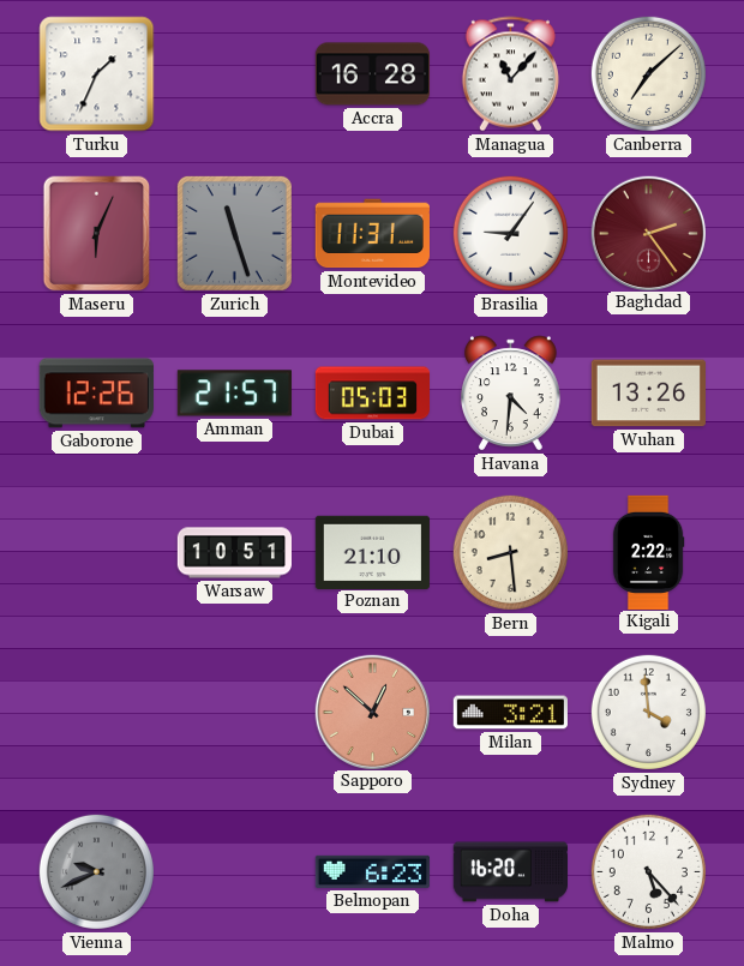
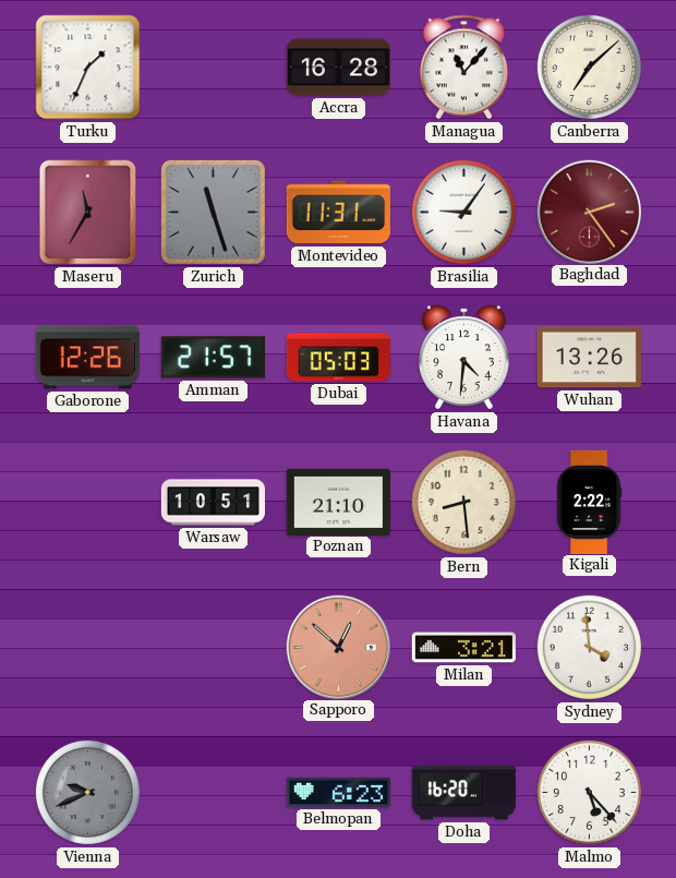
Maseru: 6:04 -> 11:35 (88, 213)
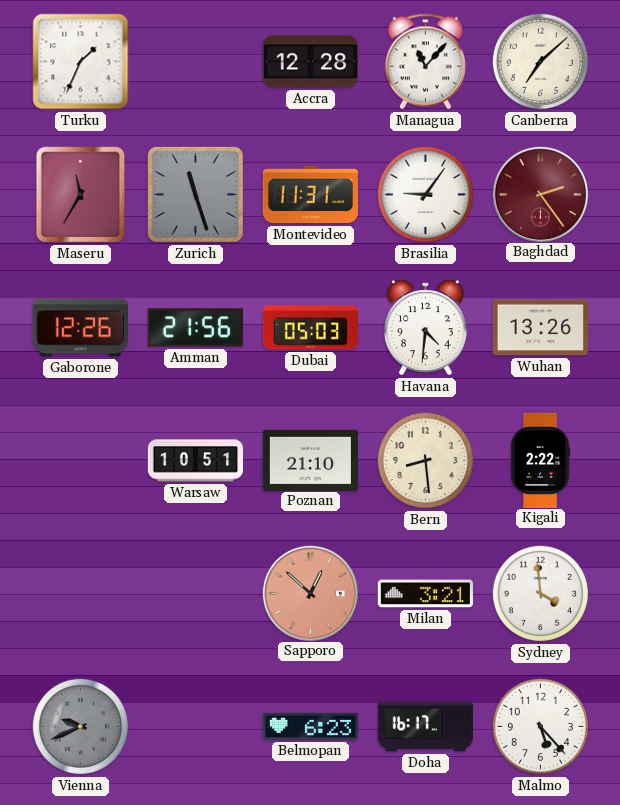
Accra: 16:28 -> 12:28 (310, 62)
Amman: 21:57 -> 21:56 (195, 328)
Doha: 16:20 -> 16:17 (425, 727)
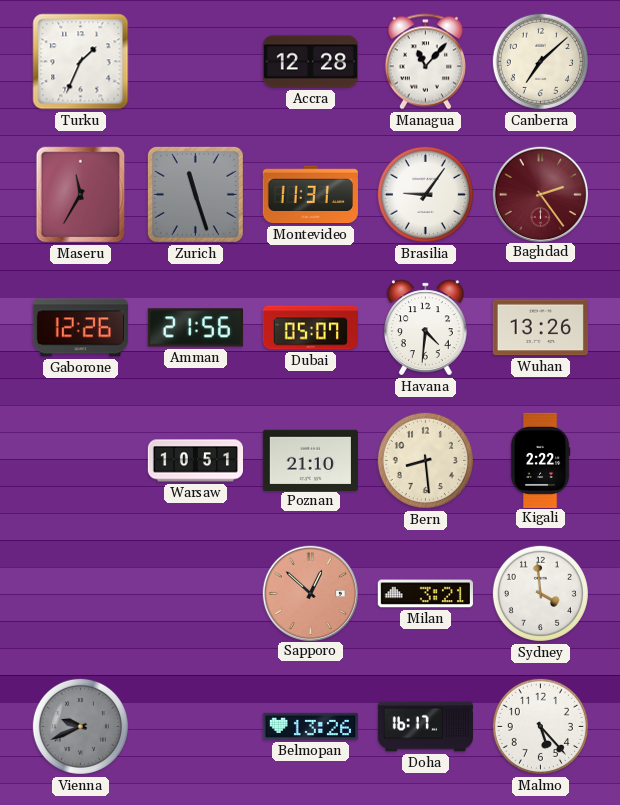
Dubai: 05:03 -> 05:07 (310, 328)
Belmopan: 6:23 -> 13:26 (310, 726)
